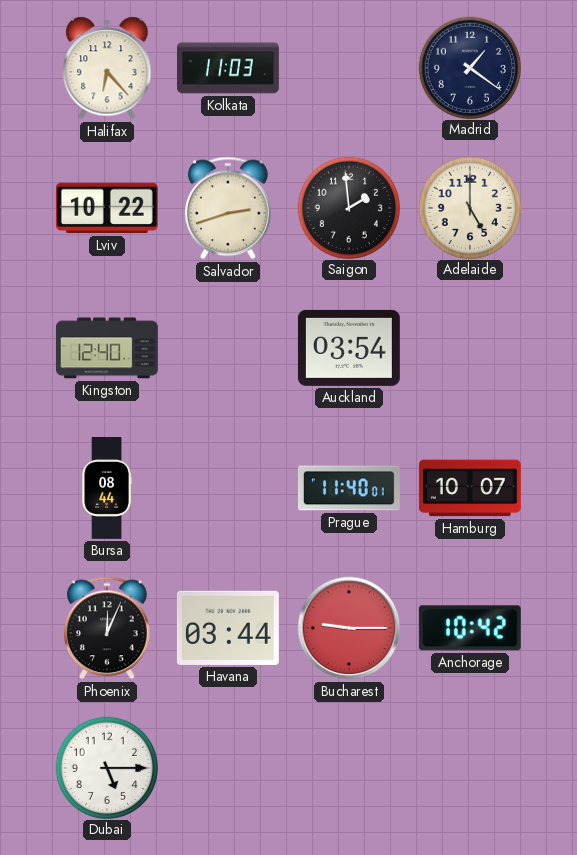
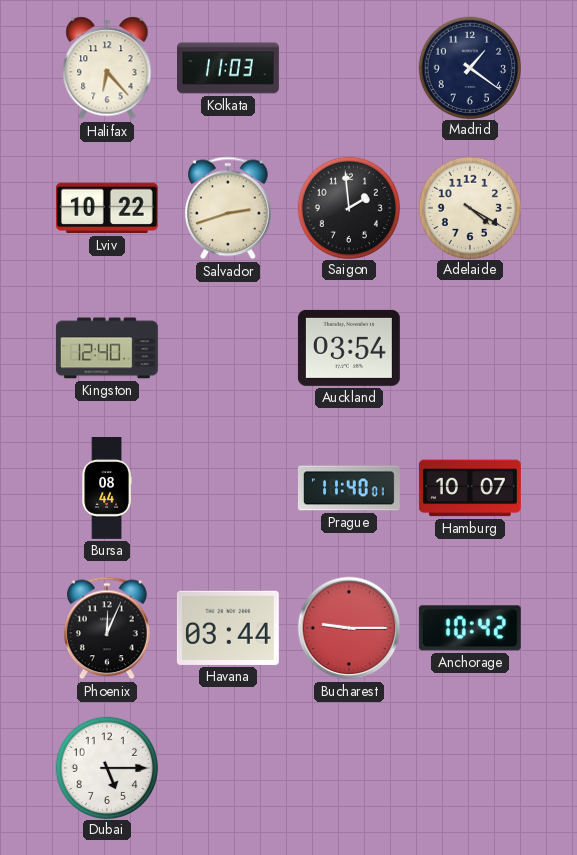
Adelaide: 5:00 -> 4:20 (469, 207)
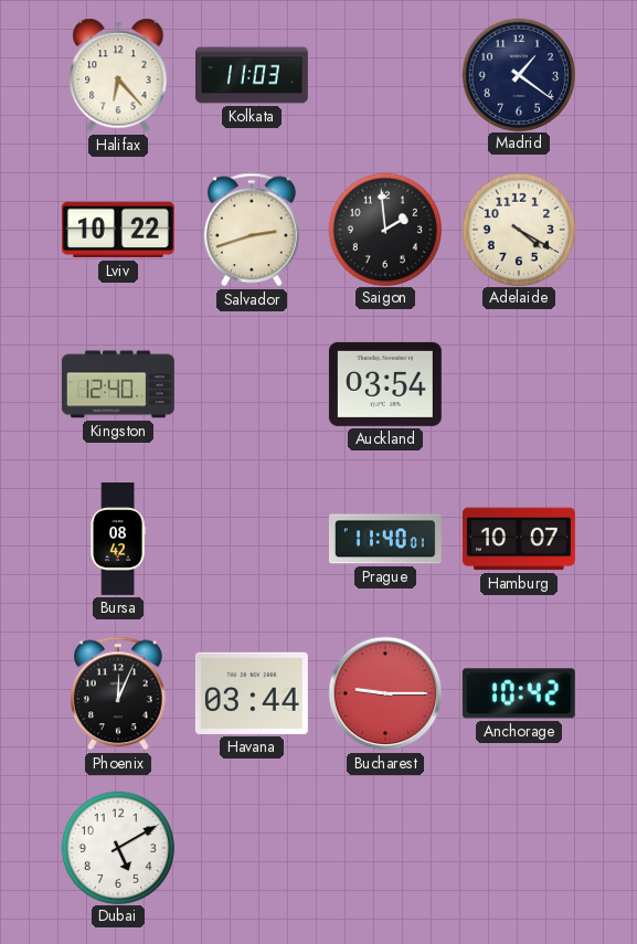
Bursa: 08:44 -> 08:42 (118, 540)
Dubai: 5:15 -> 5:10 (117, 847)
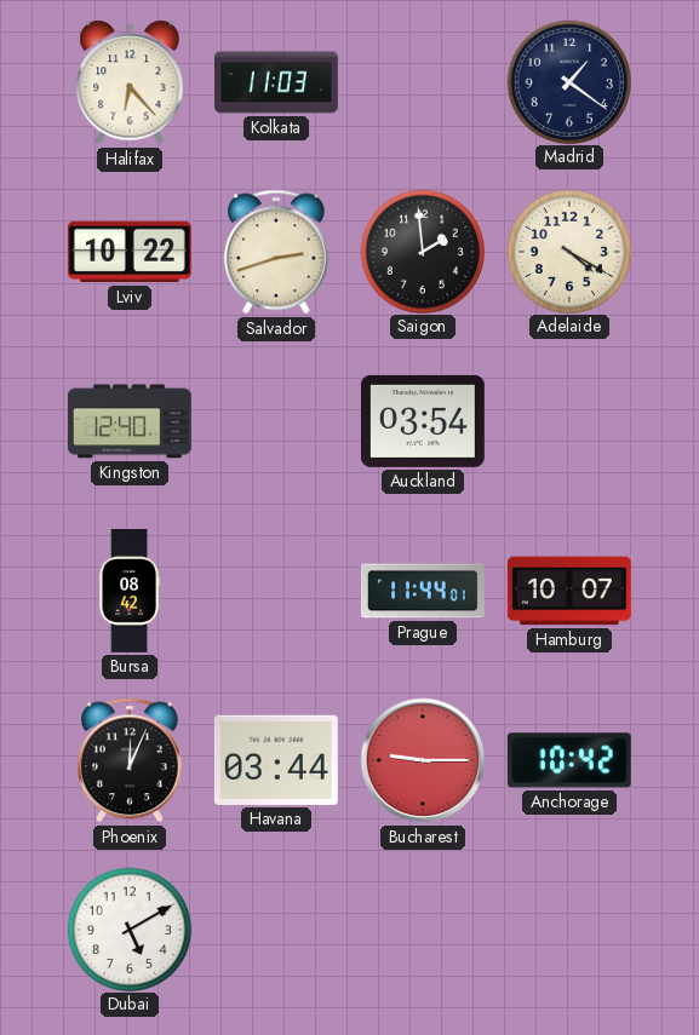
Prague: 11:40 -> 11:44 (423, 591)
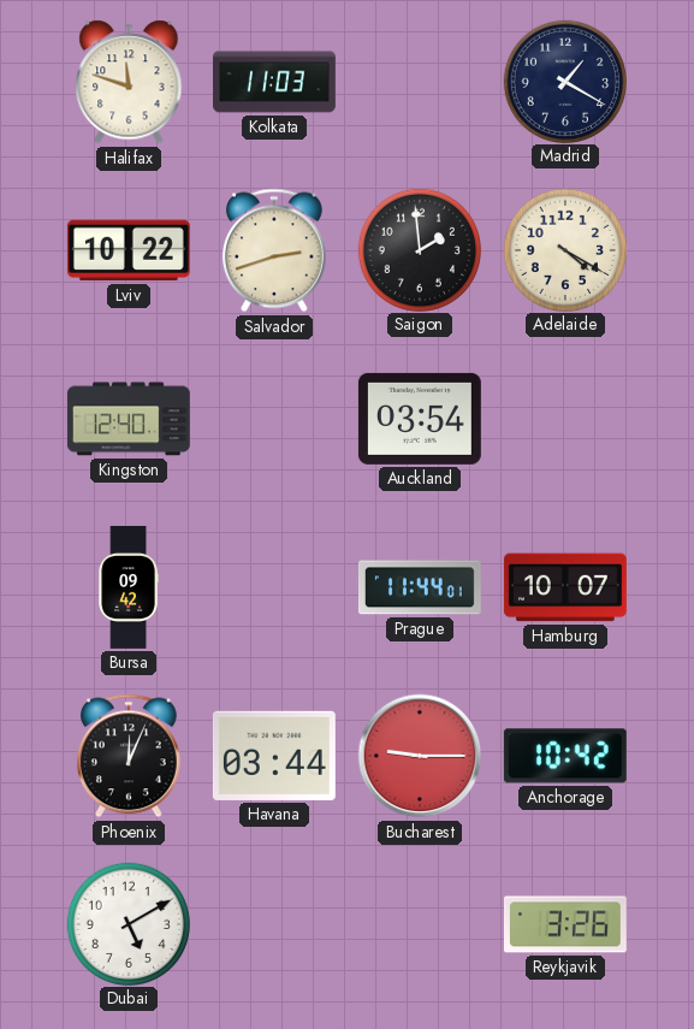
Halifax: 6:23 -> 11:48 (129, 82)
Madrid: 1:21 -> 1:20 (564, 81)
Bursa: 08:42 -> 09:42 (129, 589)
Reykjavik: none -> 3:26 (565, 924)
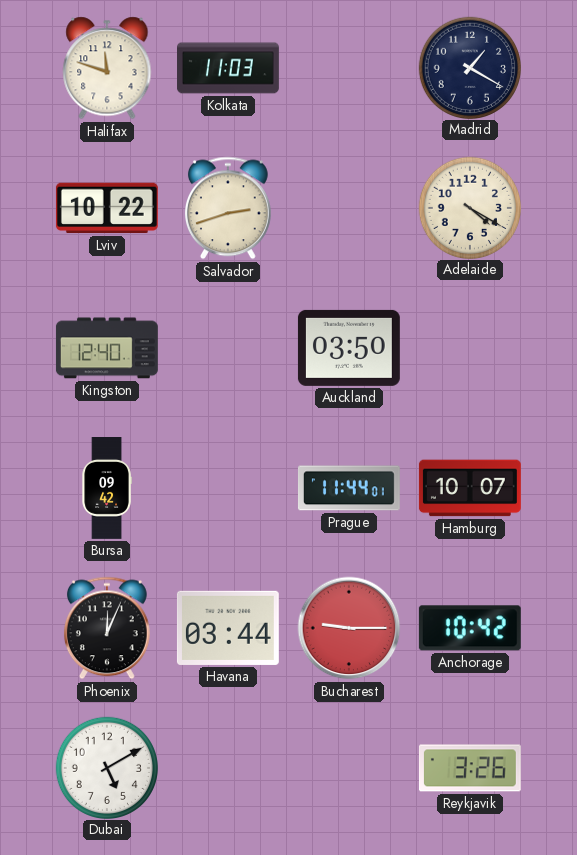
Saigon: 1:59 -> none (419, 249)
Auckland: 03:54 -> 03:50 (349, 348)
